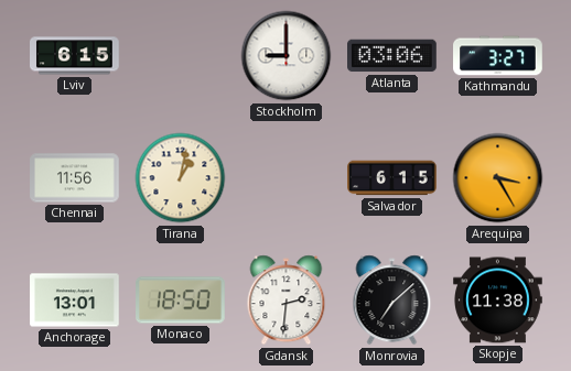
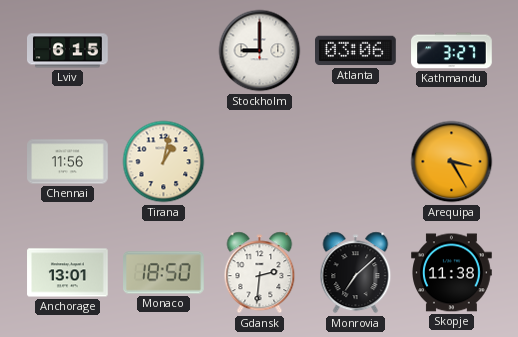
Salvador: 6:15 -> none (392, 178)
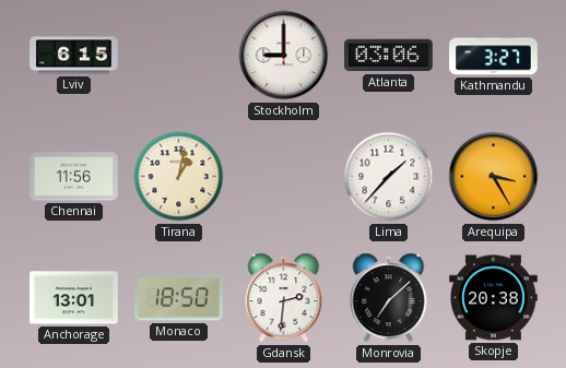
Lima: none -> 1:37 (389, 177)
Skopje: 11:38 -> 20:38 (494, 298)
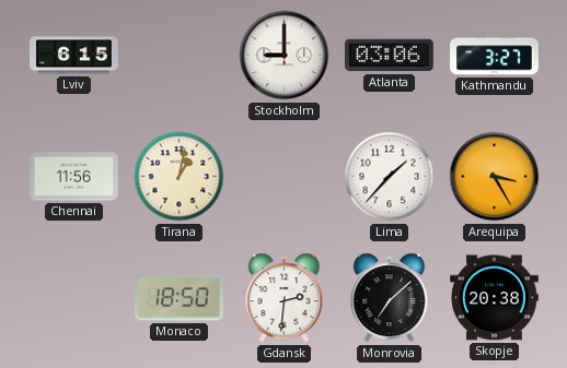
Anchorage: 13:01 -> none (74, 298)
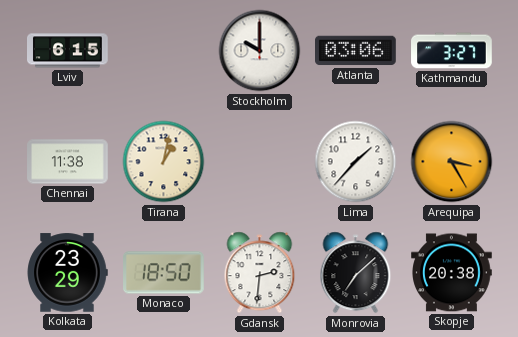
Stockholm: 9:00 -> 10:00 (260, 51)
Chennai: 11:56 -> 11:38 (68, 162)
Kolkata: none -> 23:29 (67, 273)
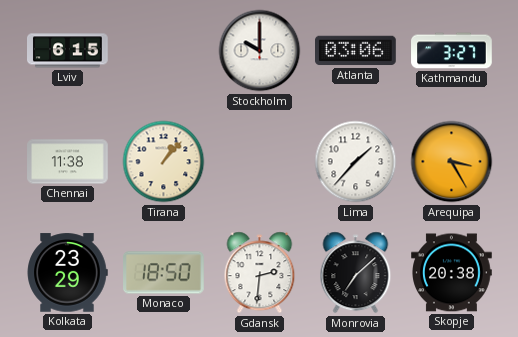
Tirana: 1:02 -> 1:07 (164, 162)
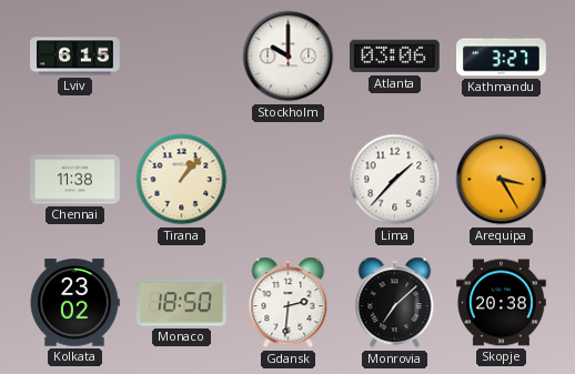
Kolkata: 23:29 -> 23:02 (74, 303)
